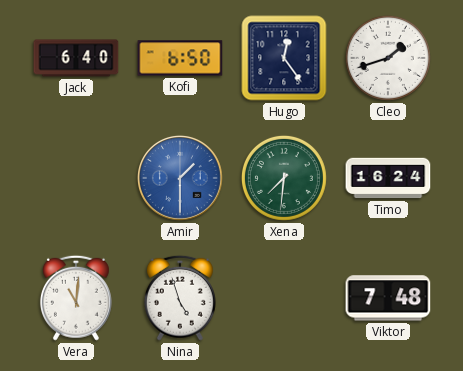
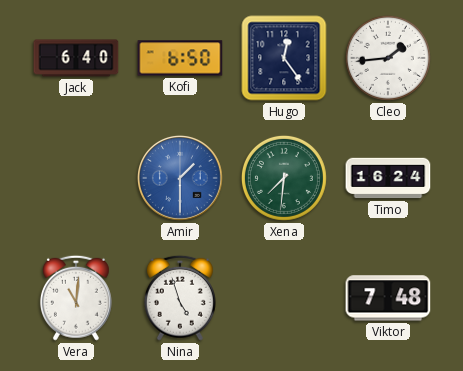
Cleo: 1:42 -> 1:44 (388, 58)
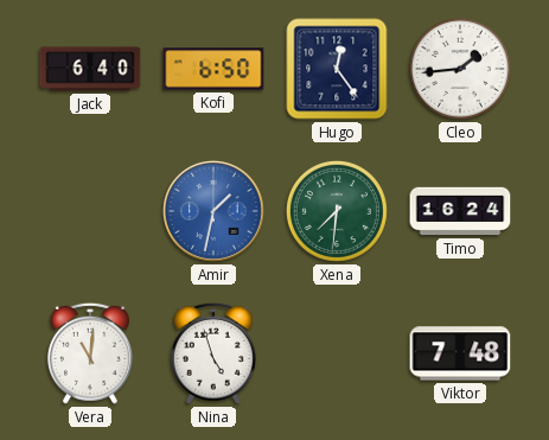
Amir: 1:30 -> 1:32 (213, 211)
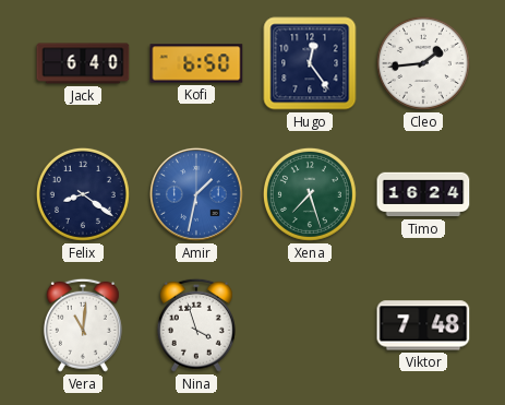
Felix: none -> 8:21 (83, 194)
Xena: 7:31 -> 7:27 (310, 194)
Nina: 4:57 -> 3:57 (196, 325)
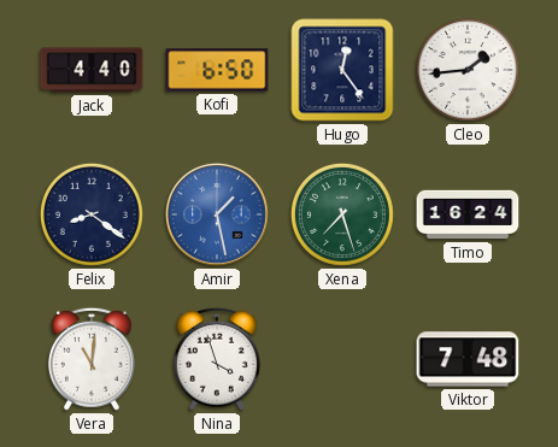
Jack: 6:40 -> 4:40 (92, 70)
Amir: 1:32 -> 1:28 (217, 214)
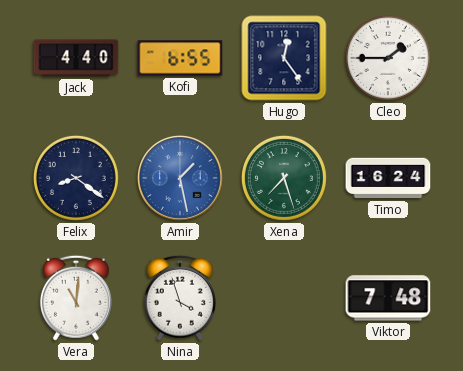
Kofi: 6:50 -> 6:55 (180, 58)
Cleo: 1:44 -> 1:45 (388, 58)
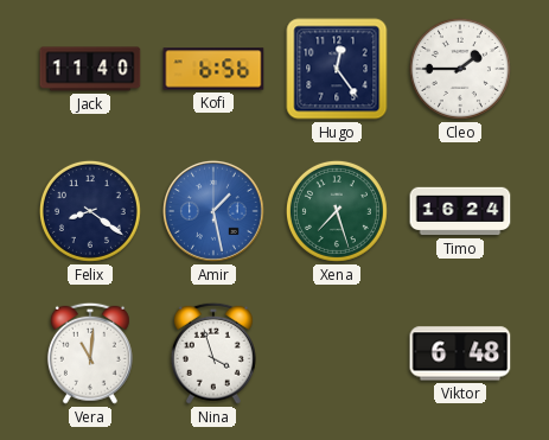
Jack: 4:40 -> 11:40 (90, 69)
Kofi: 6:55 -> 6:56 (213, 69)
Viktor: 7:48 -> 6:48 (460, 353)
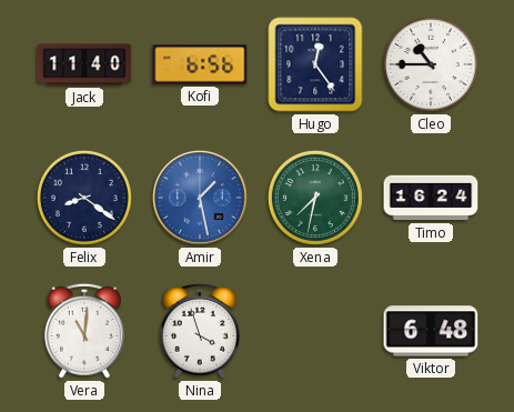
Cleo: 1:45 -> 10:45 (431, 64)
Xena: 7:27 -> 7:32 (315, 198)
